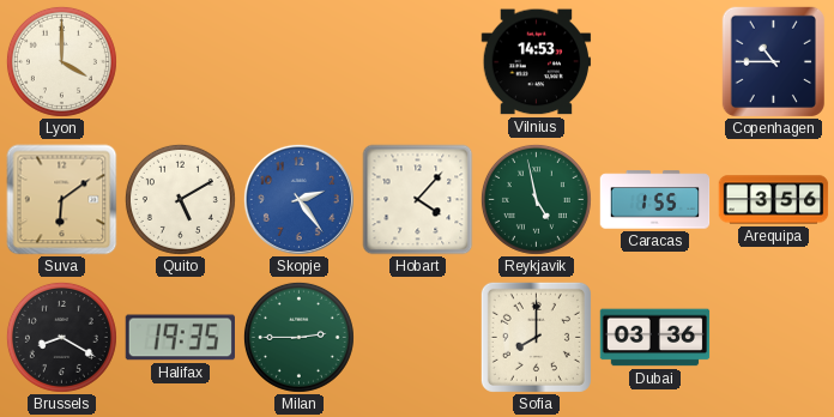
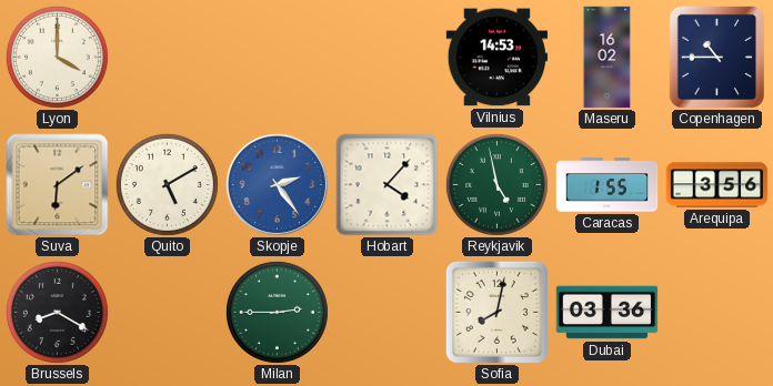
Maseru: none -> 16:02 (608, 58)
Halifax: 19:35 -> none (180, 338)
Sofia: 8:00 -> 8:02 (496, 312)
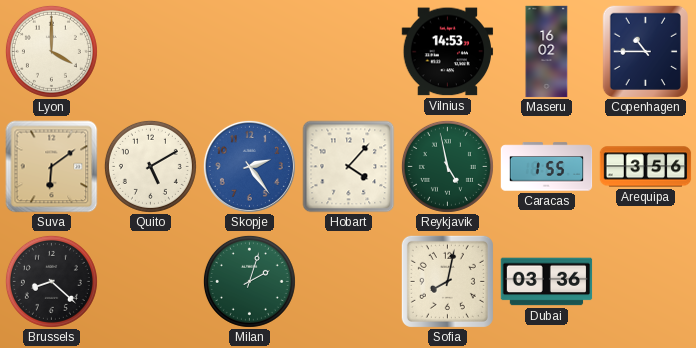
Brussels: 8:20 -> 8:22 (51, 281)
Milan: 2:45 -> 2:03 (249, 281)
